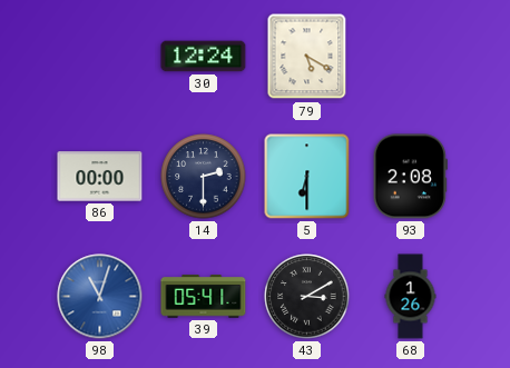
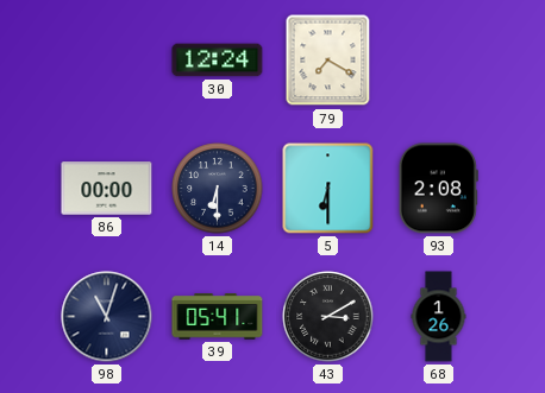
79: 5:20 -> 7:20 (328, 61)
14: 2:30 -> 6:30 (218, 189)
98 dial: blue -> navy (107, 317)
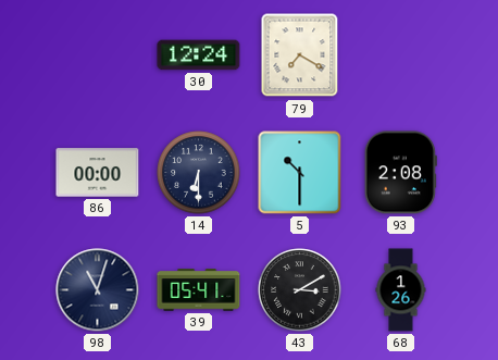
5: 6:30 -> 10:30 (300, 173)
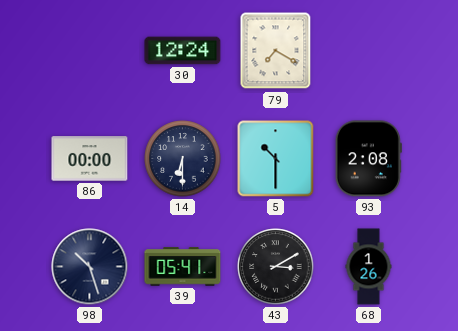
98: 11:03 -> 10:27 (90, 267)
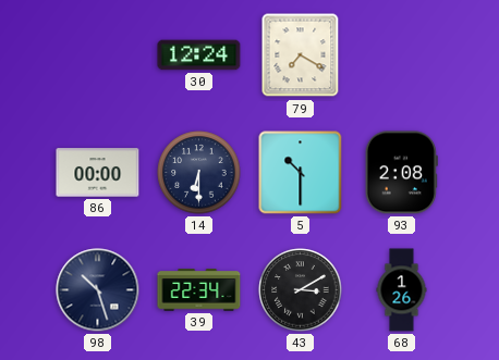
39: 05:41 -> 22:34 (199, 290)
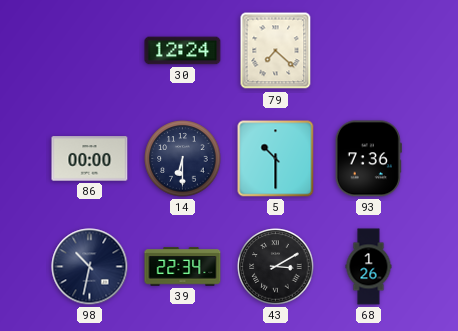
79: 7:20 -> 7:22 (276, 51)
93: 2:08 -> 7:36 (368, 159)
98: 10:27 -> 10:32 (90, 267)
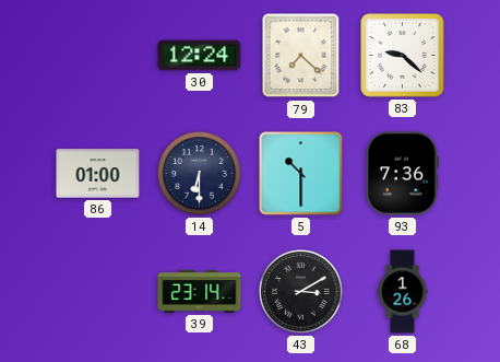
83: none -> 9:22 (403, 56)
86: 00:00 -> 01:00 (98, 174)
98: 10:32 -> none (90, 267)
39: 22:34 -> 23:14 (200, 292)
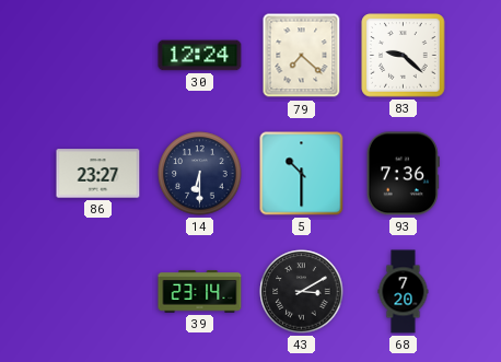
86: 01:00 -> 23:27 (98, 174)
68: 1:26 -> 7:20 (404, 292)
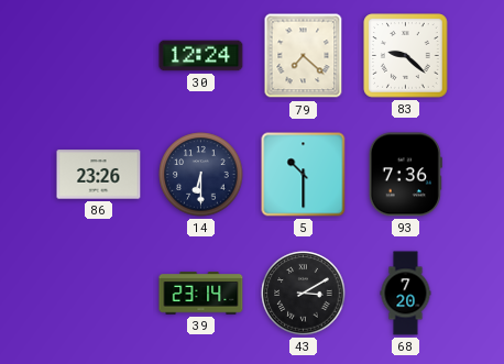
86: 23:27 -> 23:26 (99, 175)
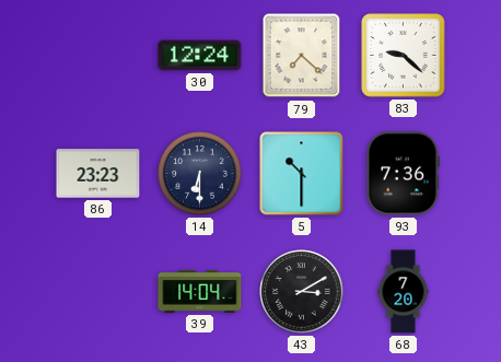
86: 23:26 -> 23:23 (98, 174)
39: 23:14 -> 14:04 (200, 292)
